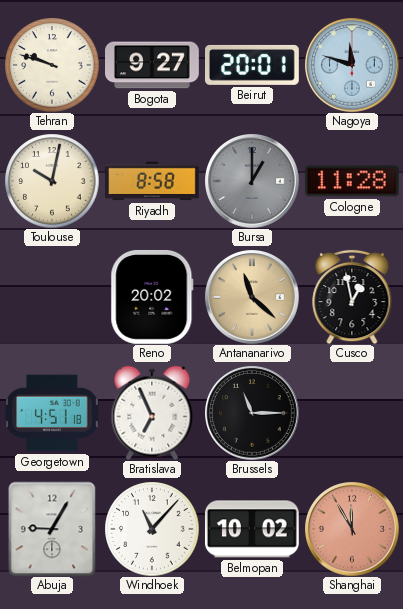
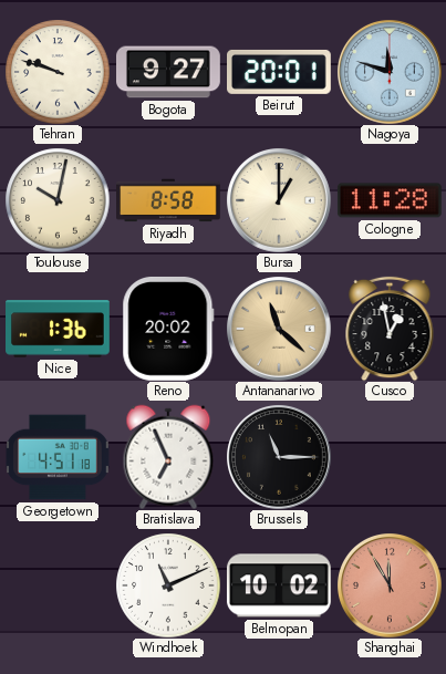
Bursa dial: grey -> cream (279, 200)
Nice: none -> 1:36 (59, 329)
Abuja: 9:05 -> none (52, 529)
Windhoek: 11:07 -> 11:11 (168, 585)
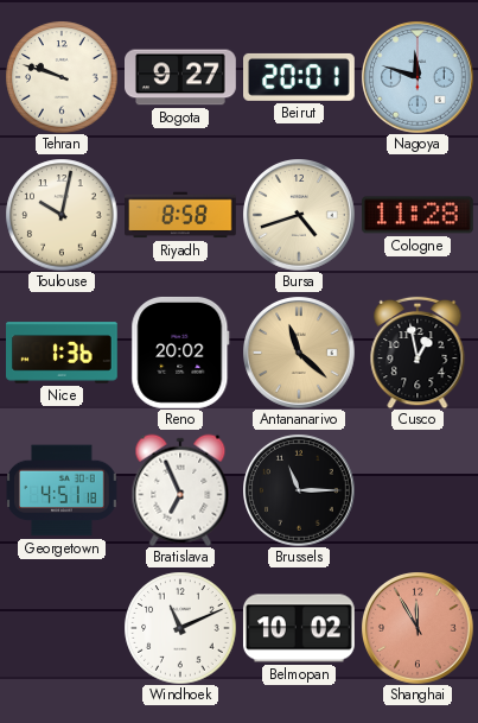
Bursa: 1:00 -> 4:42 (299, 215)
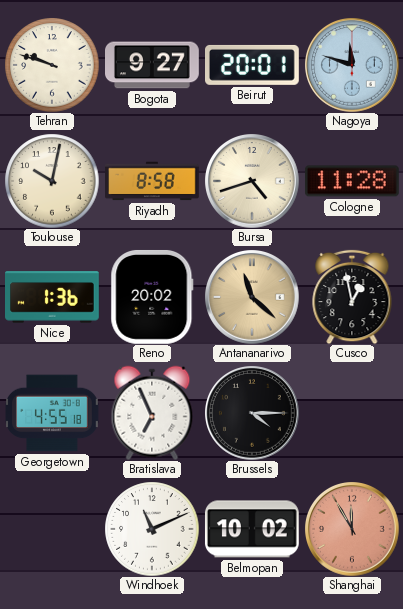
Georgetown: 4:51 -> 4:55 (52, 413)
Brussels: 11:15 -> 4:15 (252, 413)
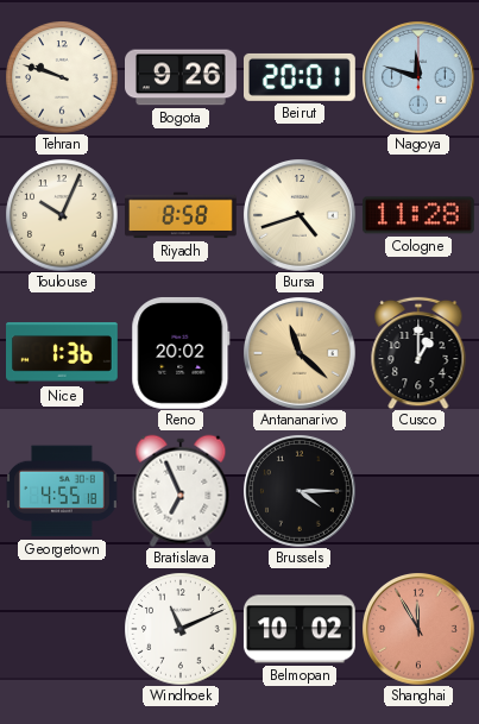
Bogota: 9:27 -> 9:26 (182, 77)
Toulouse: 10:02 -> 10:04 (62, 215)
Cusco: 12:58 -> 1:00 (418, 353)
